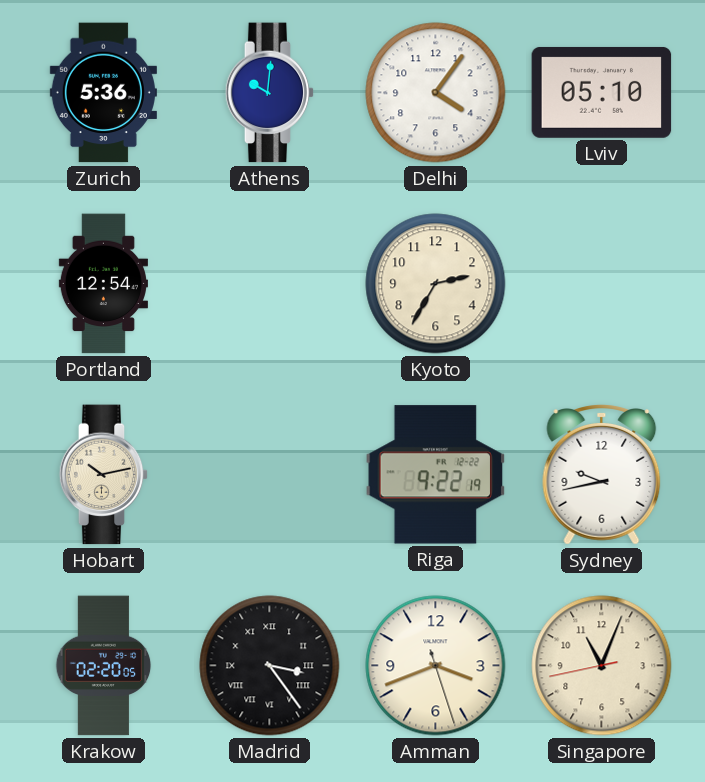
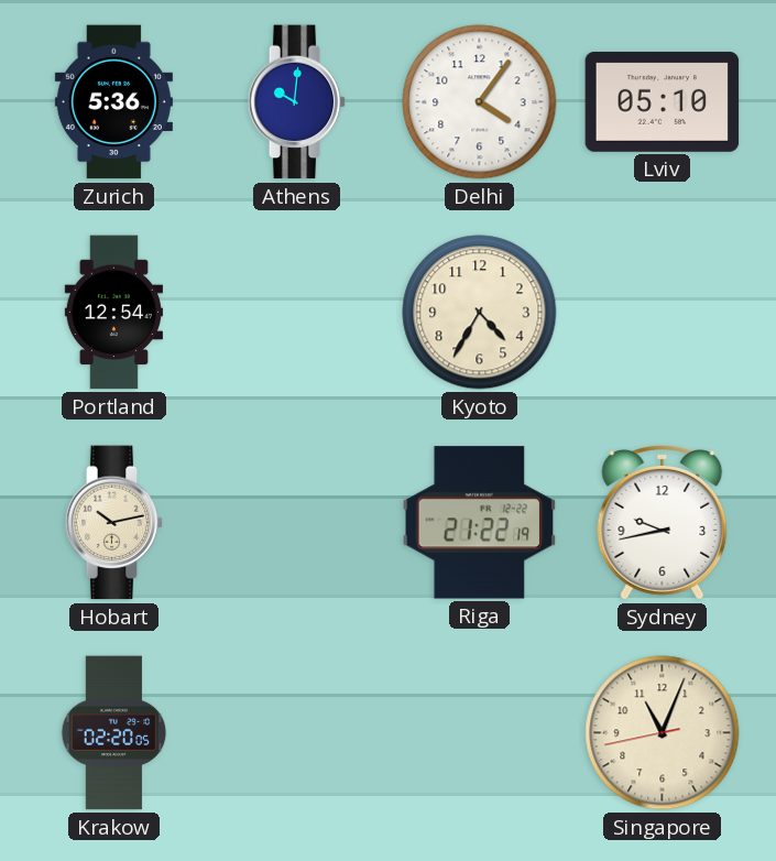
Kyoto: 2:35 -> 4:35 (480, 313)
Riga: 9:22 -> 21:22 (480, 523)
Madrid: 3:24 -> none (270, 666)
Amman: 3:41 -> none (436, 666)
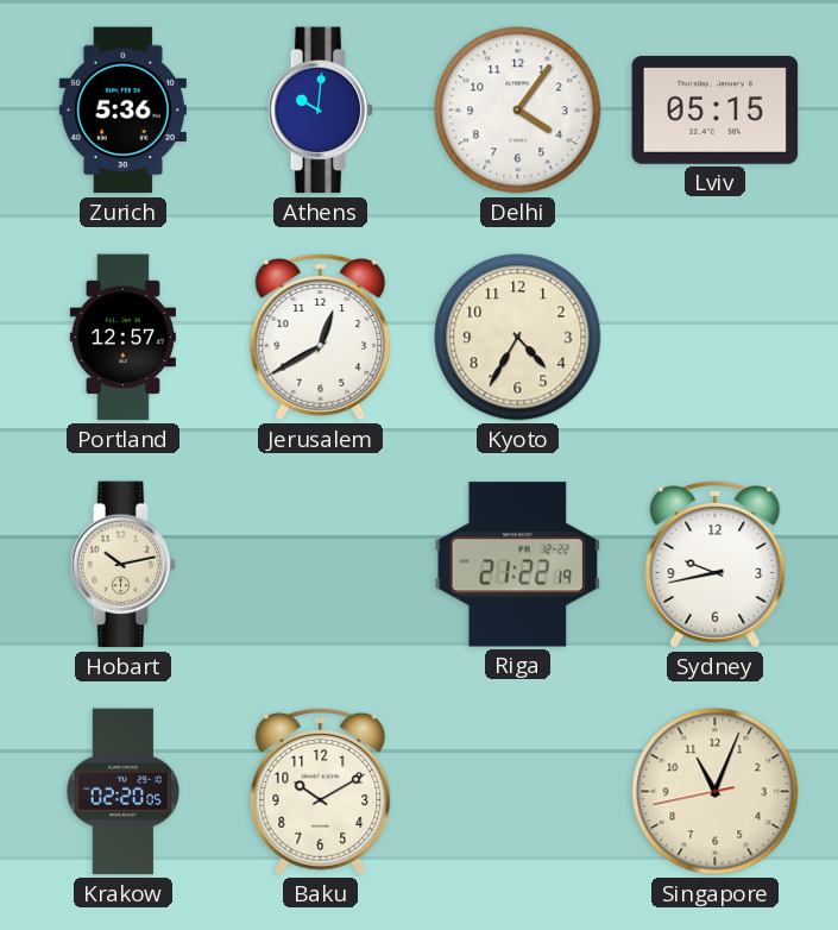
Lviv: 05:10 -> 05:15 (716, 109)
Portland: 12:54 -> 12:57 (122, 338)
Jerusalem: none -> 12:40 (321, 338)
Baku: none -> 10:10 (321, 792)
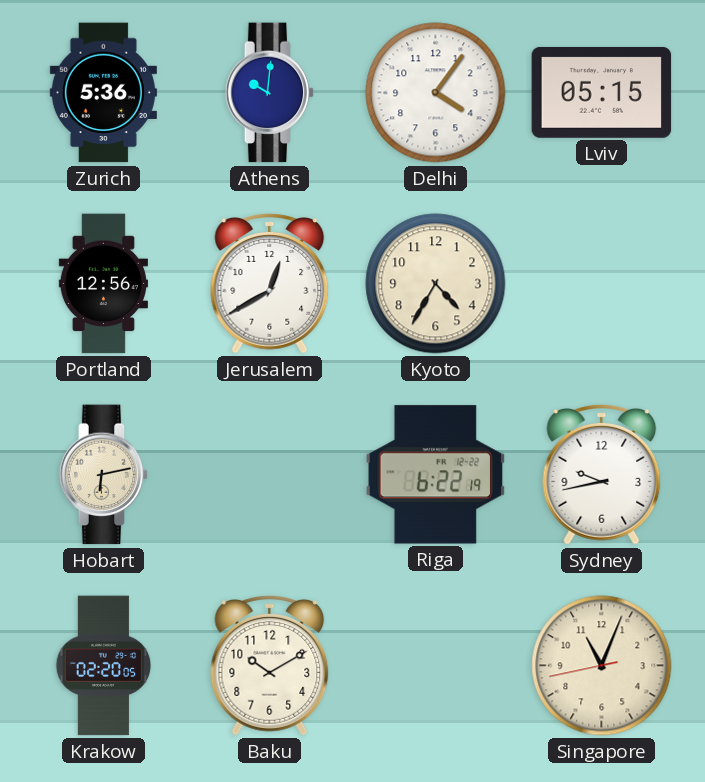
Portland: 12:57 -> 12:56 (103, 284)
Hobart: 10:13 -> 6:13 (104, 475)
Riga: 21:22 -> 6:22 (436, 475)
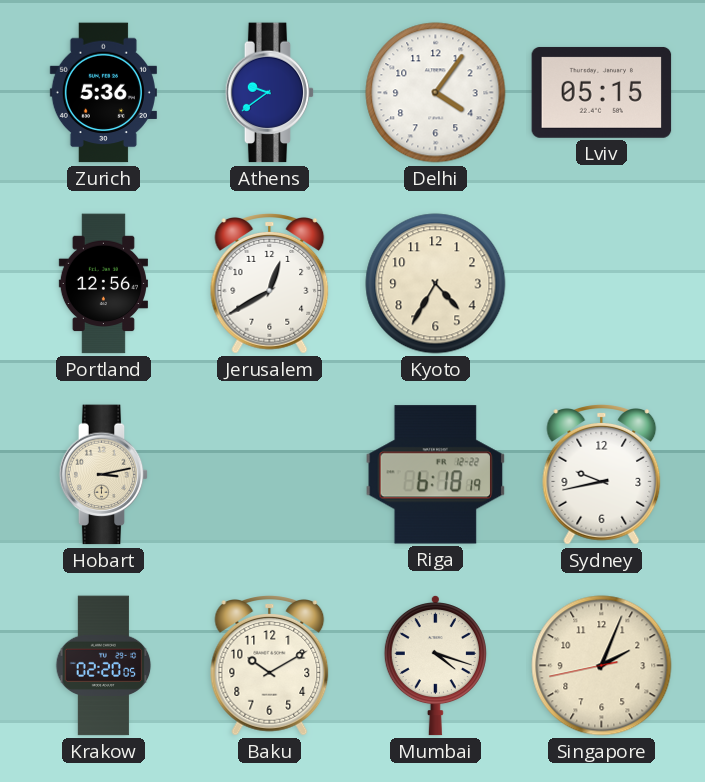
Athens: 10:01 -> 9:39 (270, 93)
Hobart: 6:13 -> 3:13 (104, 475)
Riga: 6:22 -> 6:18 (436, 475)
Mumbai: none -> 4:18 (435, 665)
Singapore: 11:03 -> 2:03 (602, 666)
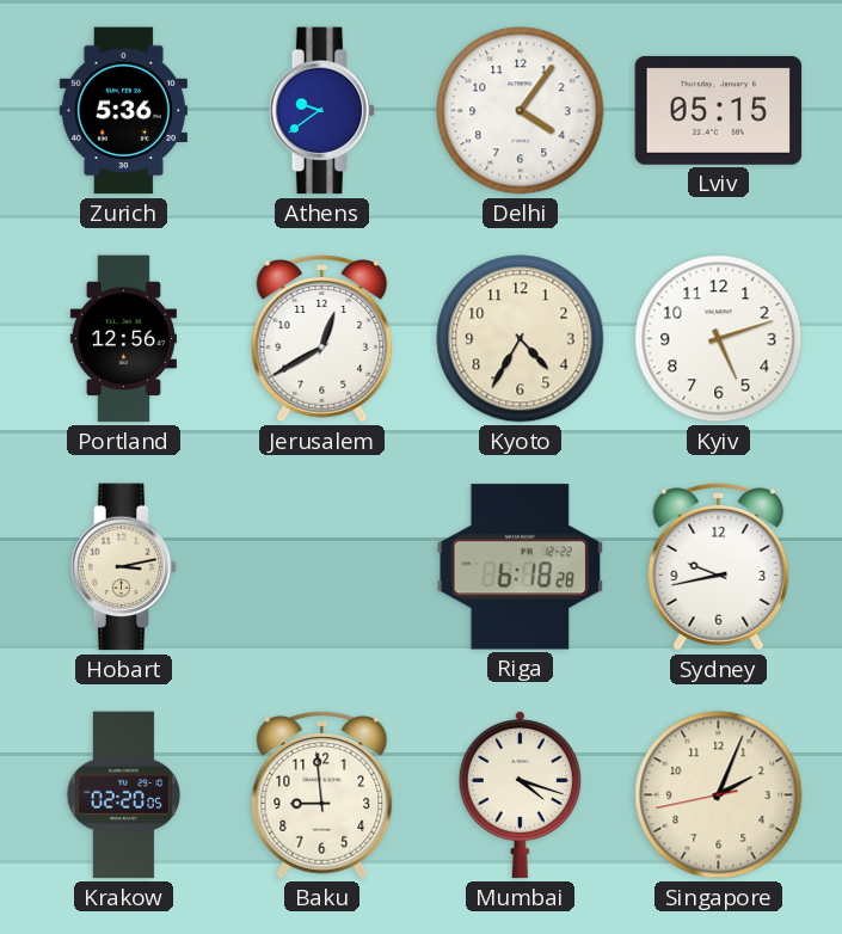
Kyiv: none -> 5:12 (719, 339)
Riga: 6:18:19 -> 6:18:28 (521, 567)
Baku: 10:10 -> 8:59 (322, 795)
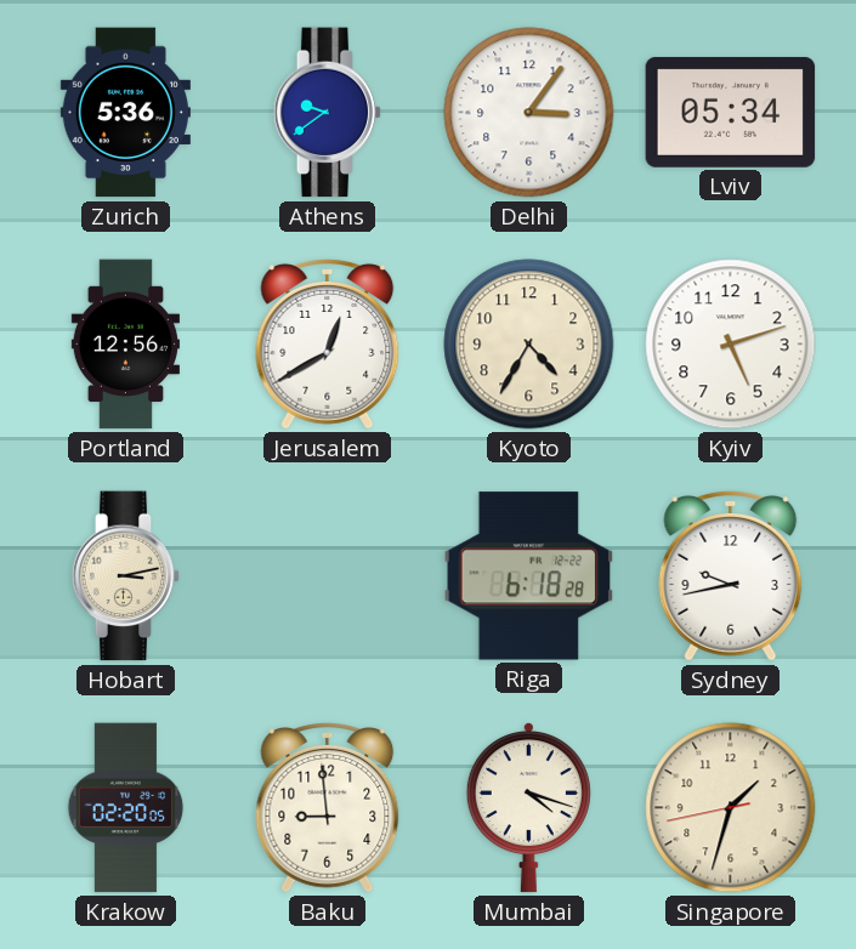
Delhi: 4:06 -> 3:06 (529, 113)
Lviv: 05:15 -> 05:34 (731, 112)
Singapore: 2:03 -> 1:32 (731, 808)
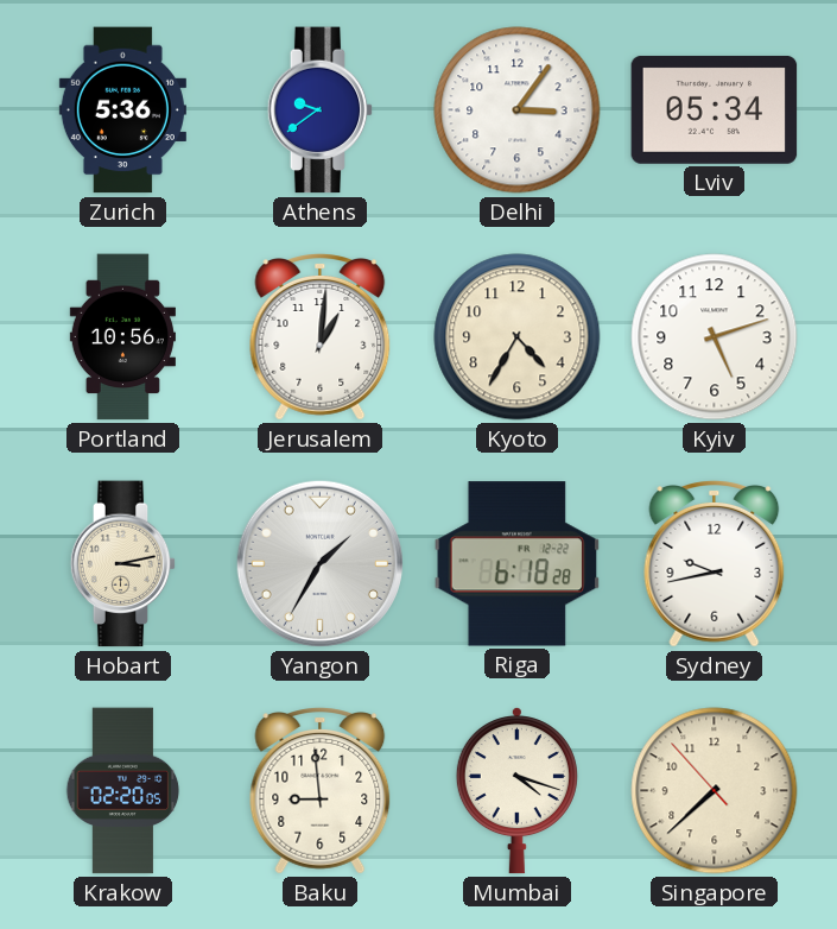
Portland: 12:56 -> 10:56 (122, 337)
Jerusalem: 12:40 -> 1:01 (321, 337)
Yangon: none -> 1:35 (319, 563)
Singapore: 1:32 -> 7:37 (715, 791)
